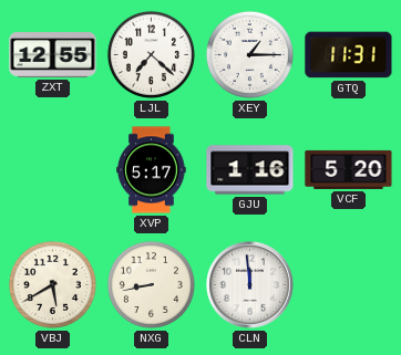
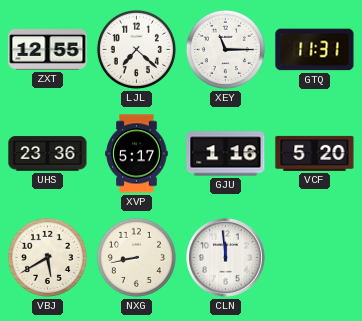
XEY: 1:15 -> 11:15 (225, 49)
UHS: none -> 23:36 (48, 154)
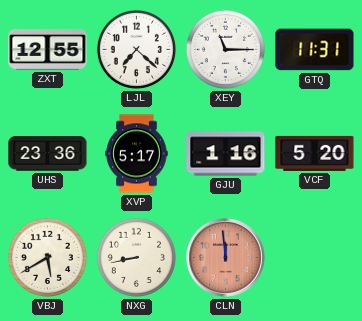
CLN dial: white -> salmon (226, 258)
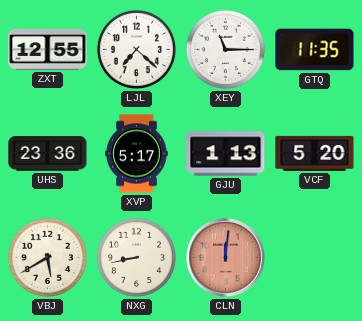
GTQ: 11:31 -> 11:35 (315, 50)
GJU: 1:16 -> 1:13 (226, 154)
CLN: 11:59 -> 12:01 (226, 258)
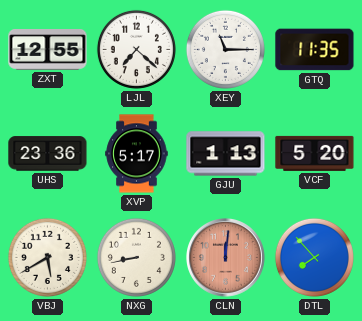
DTL: none -> 7:53 (314, 257)
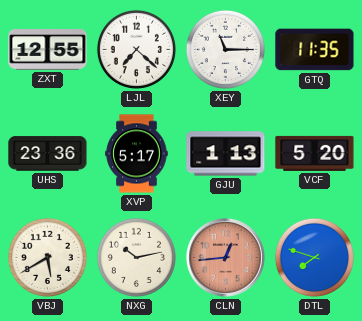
NXG: 8:43 -> 10:13 (136, 257)
CLN: 12:01 -> 12:44 (226, 258)
DTL: 7:53 -> 7:48 (314, 257)
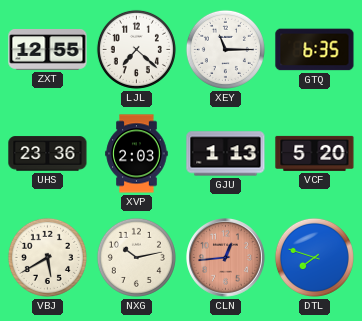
GTQ: 11:35 -> 6:35 (315, 50)
XVP: 5:17 -> 2:03 (137, 154)
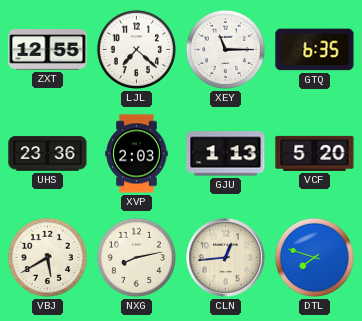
NXG: 10:13 -> 8:13 (136, 257)
CLN dial: salmon -> cream (226, 258)
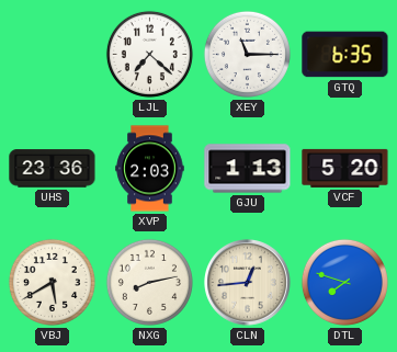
ZXT: 12:55 -> none (48, 50)
